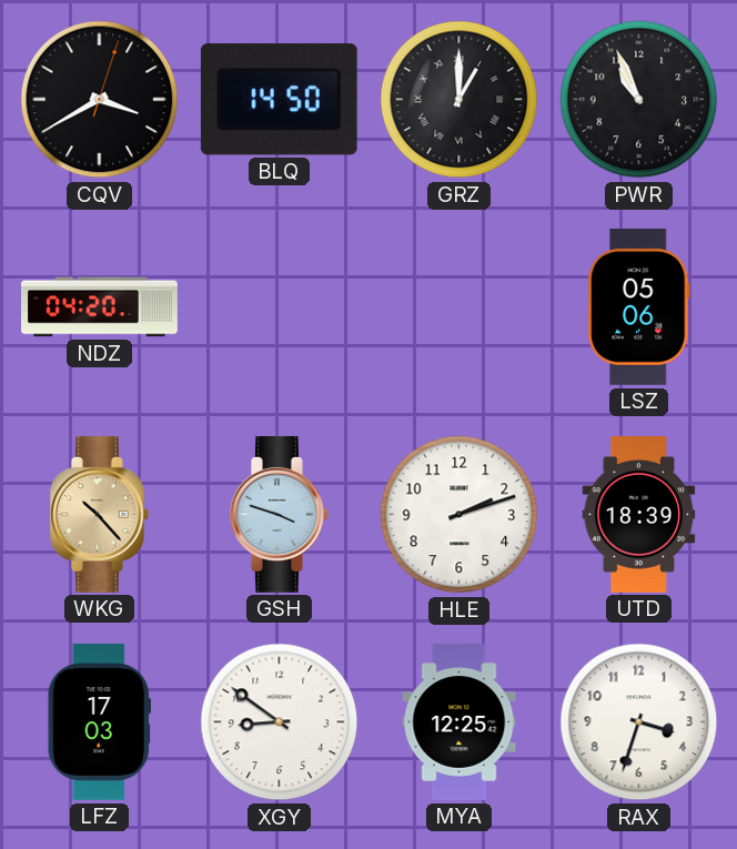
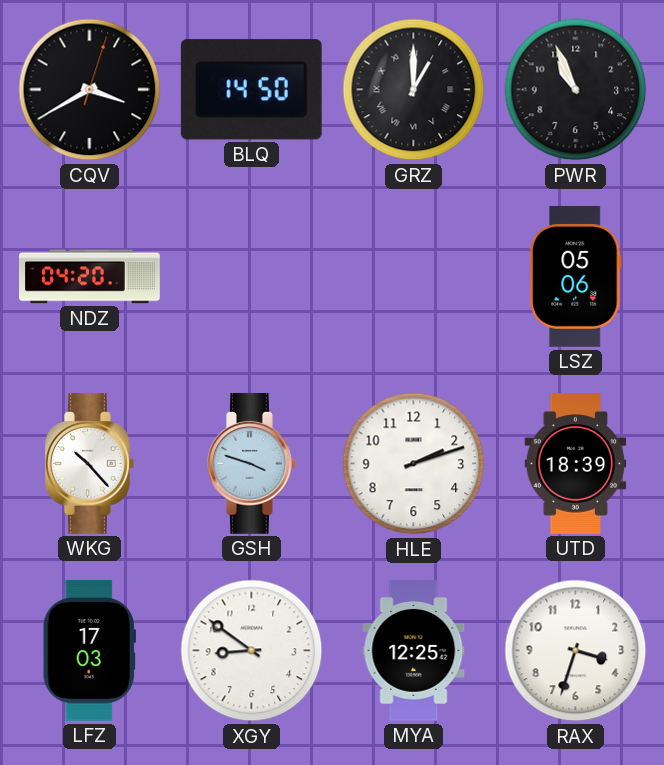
WKG dial: champagne -> white (90, 463)
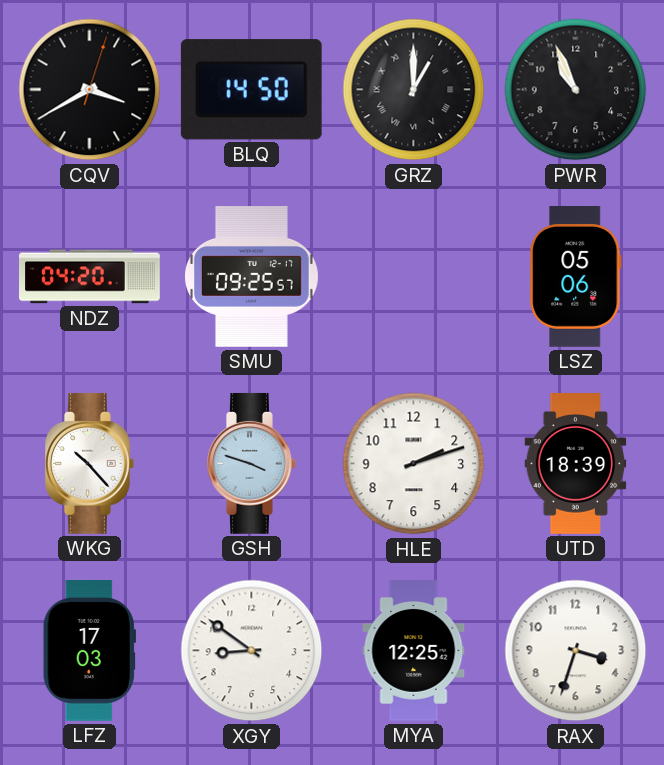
SMU: none -> 09:25 (252, 277)
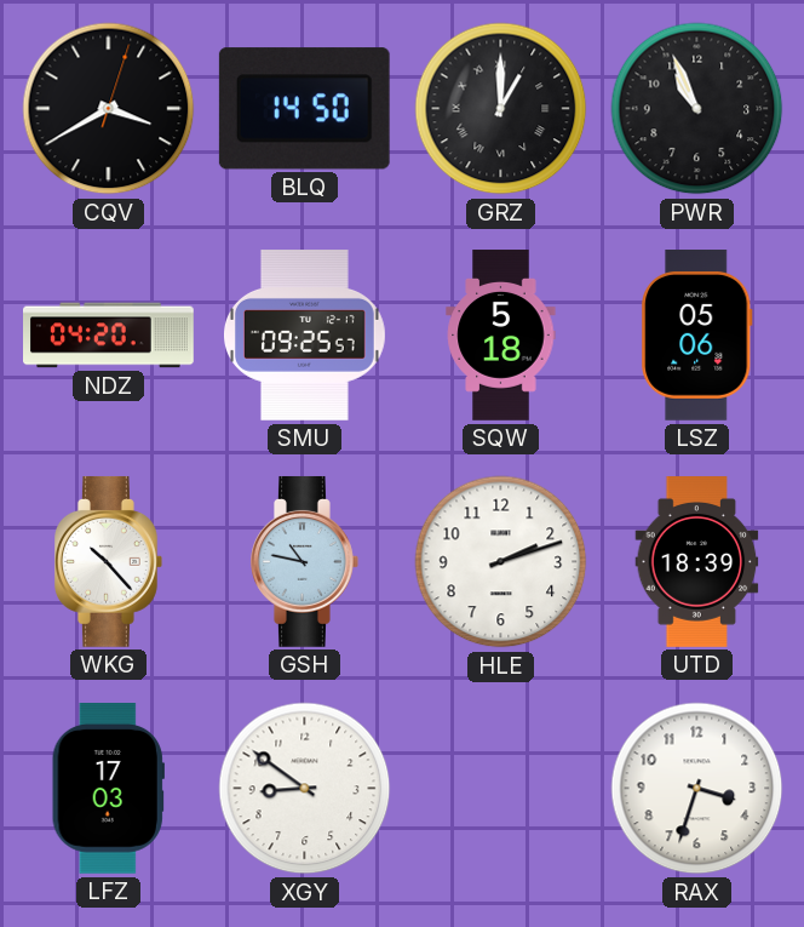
SQW: none -> 5:18 (501, 336)
GSH: 3:48 -> 10:47 (305, 561)
MYA: 12:25 -> none (414, 651)
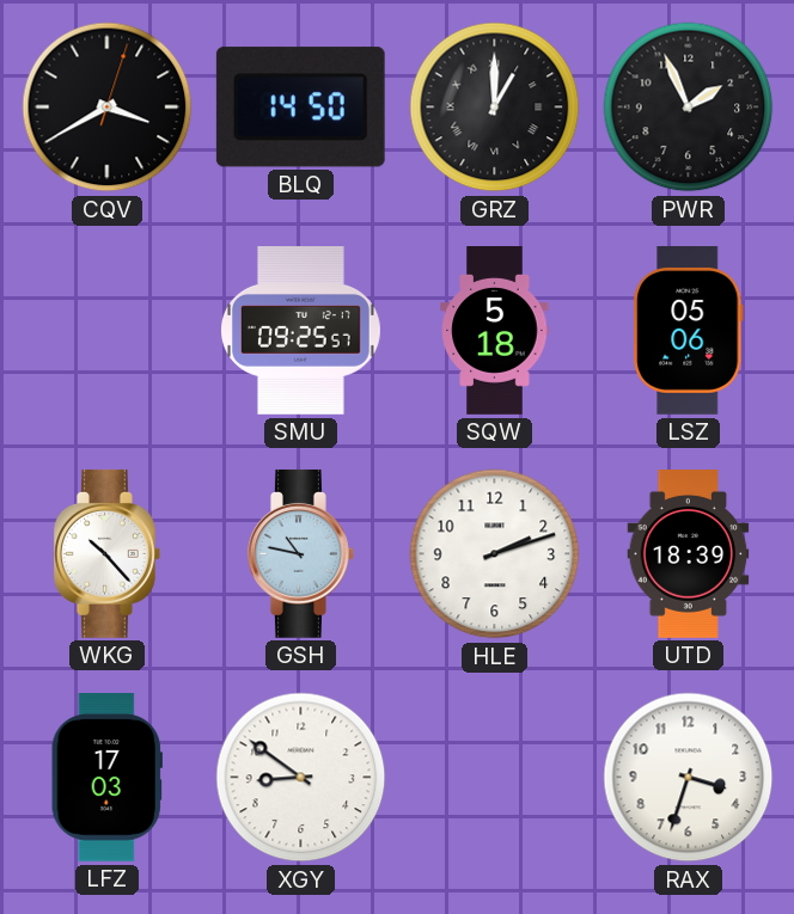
PWR: 10:56 -> 1:56 (689, 108)
NDZ: 04:20 -> none (109, 336)
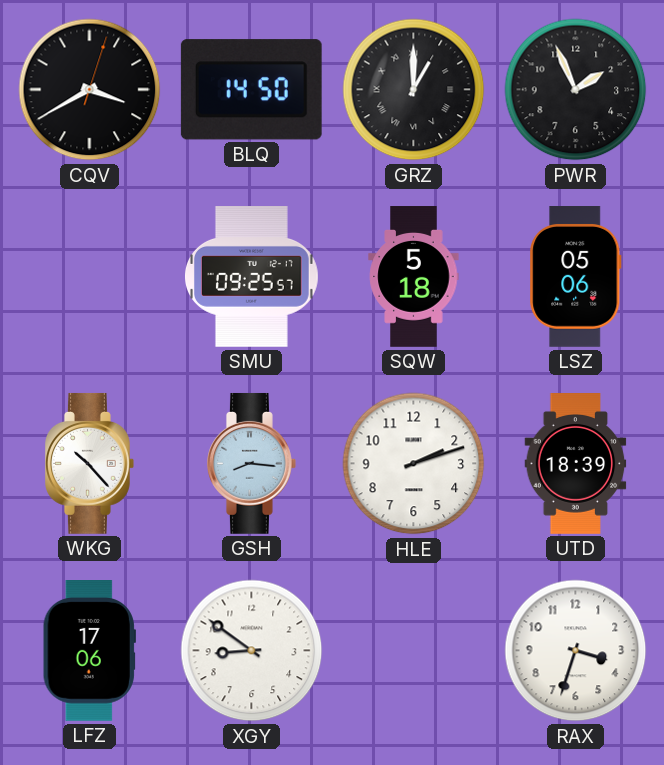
GSH: 10:47 -> 8:16 (252, 463)
LFZ: 17:03 -> 17:06 (89, 651)
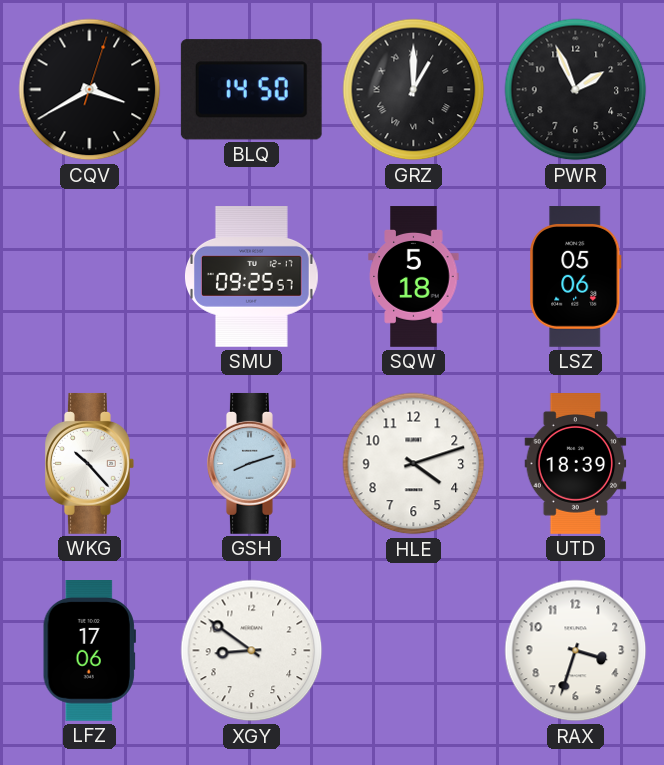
GSH: 8:16 -> 8:12 (252, 463)
HLE: 2:12 -> 4:12 (414, 464)
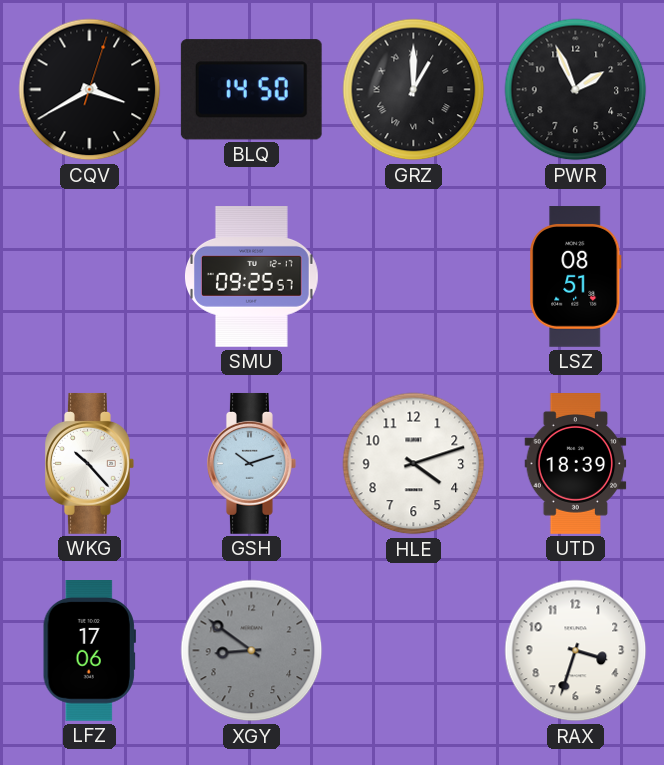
SQW: 5:18 -> none (414, 277)
LSZ: 05:06 -> 08:51 (576, 277)
GSH: 8:12 -> 10:12 (252, 463)
XGY dial: white -> grey (252, 651)
